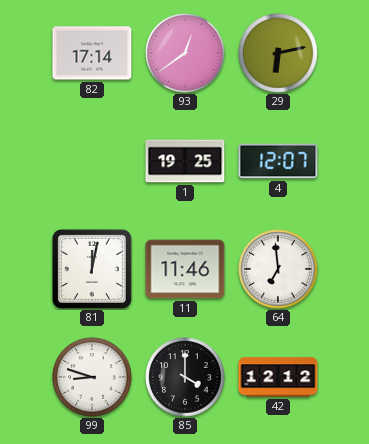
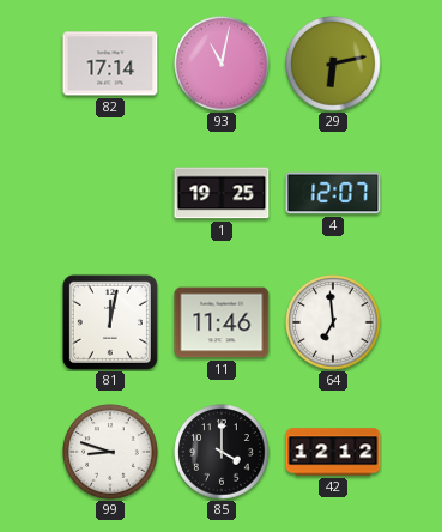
93: 12:39 -> 11:02 (222, 64)
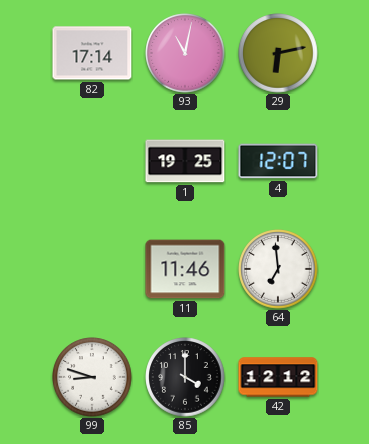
81: 12:02 -> none (110, 322)
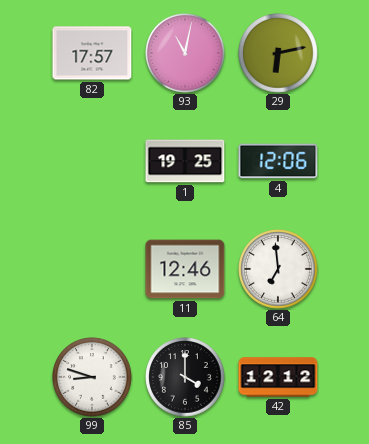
82: 17:14 -> 17:57 (92, 53)
4: 12:07 -> 12:06 (278, 161)
11: 11:46 -> 12:46 (185, 269)
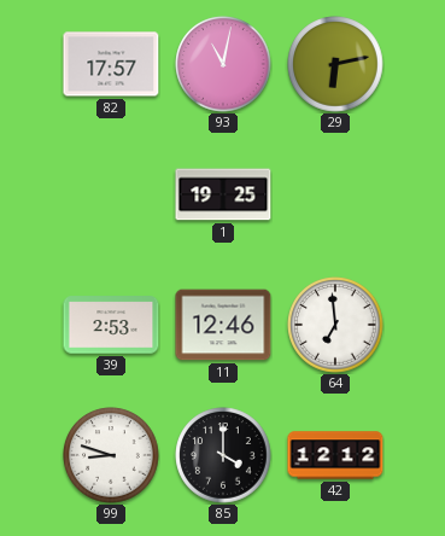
4: 12:06 -> none (278, 161)
39: none -> 2:53 (111, 325)
